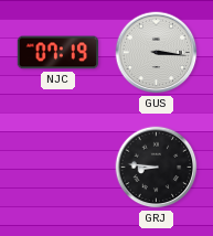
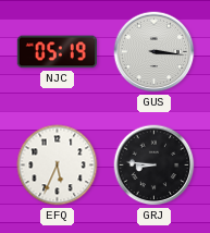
NJC: 07:19 -> 05:19 (57, 52)
EFQ: none -> 5:34 (58, 165)
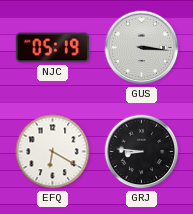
EFQ: 5:34 -> 6:20 (53, 152)
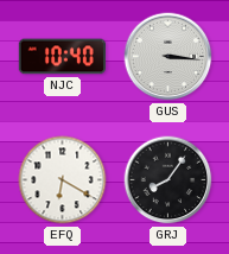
NJC: 05:19 -> 10:40 (62, 57)
GRJ: 8:46 -> 8:06 (168, 180)
